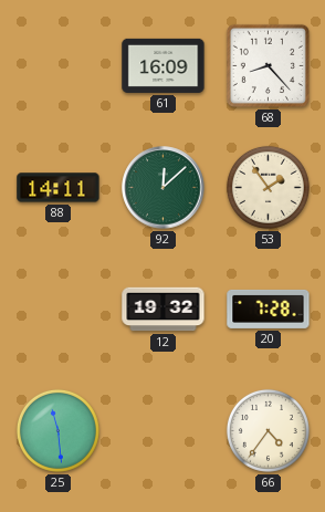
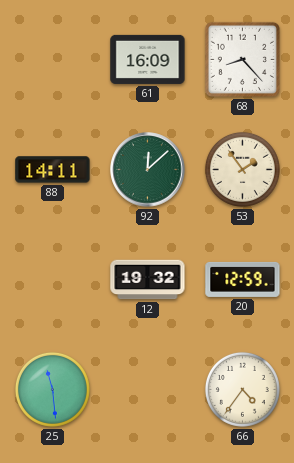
20: 7:28 -> 12:59 (243, 279)
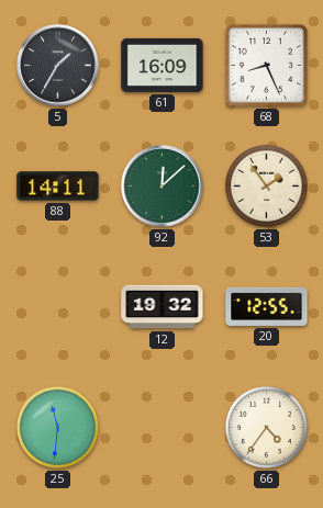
5: none -> 1:35 (58, 66)
68: 8:23 -> 8:26 (266, 65)
20: 12:59 -> 12:55 (267, 306)
25: 11:29 -> 11:31 (57, 427)
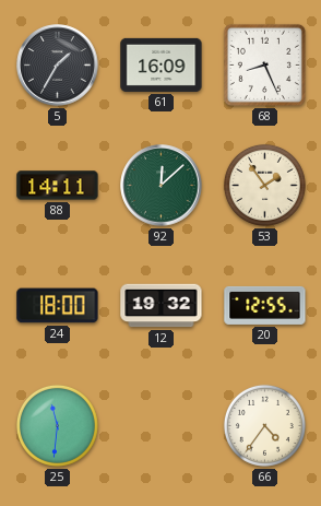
24: none -> 18:00 (58, 306)
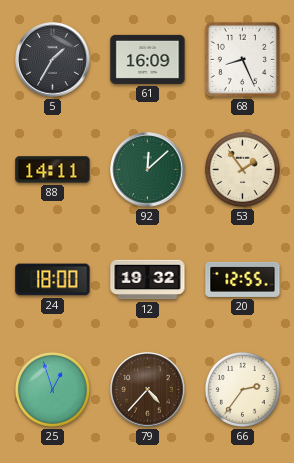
25: 11:31 -> 12:57 (52, 389)
79: none -> 4:37 (148, 390)
66: 4:36 -> 2:36 (242, 389)
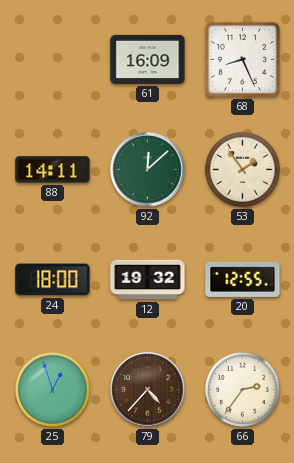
5: 1:35 -> none (53, 60)
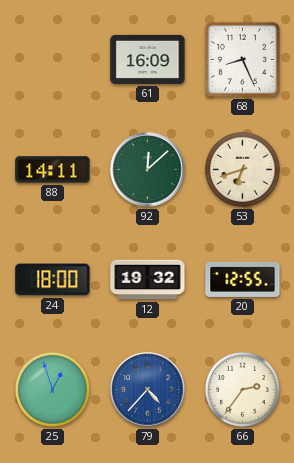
53: 1:54 -> 6:42 (242, 169)
79 dial: brown -> blue (148, 390)
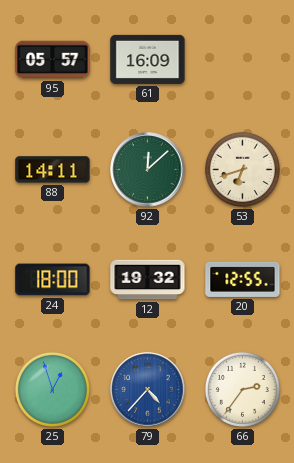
95: none -> 05:57 (53, 60)
68: 8:26 -> none (242, 59)
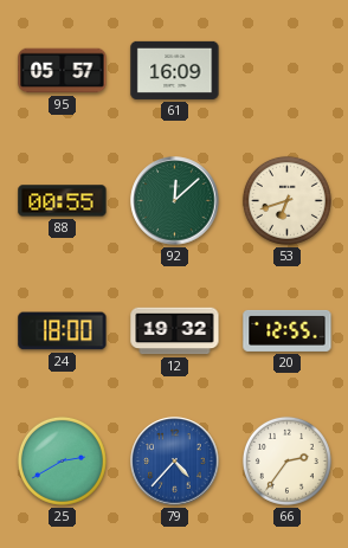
88: 14:11 -> 00:55 (63, 201)
25: 12:57 -> 2:40 (62, 460)
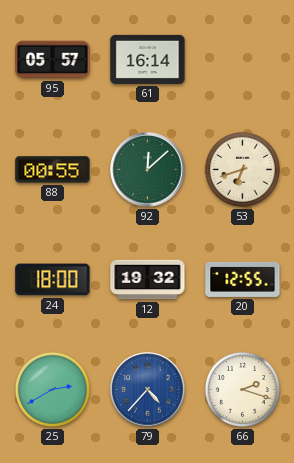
61: 16:09 -> 16:14 (148, 59)
66: 2:36 -> 2:18 (242, 389)
